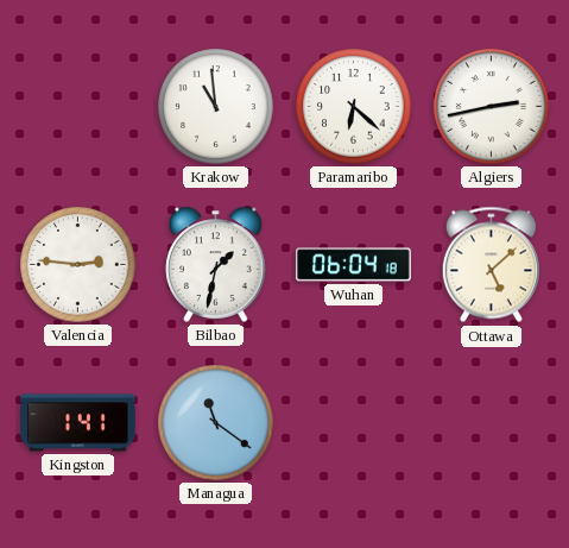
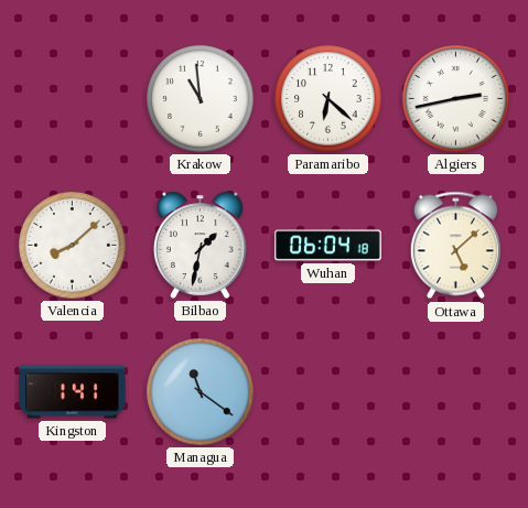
Valencia: 2:46 -> 8:08 (73, 246)
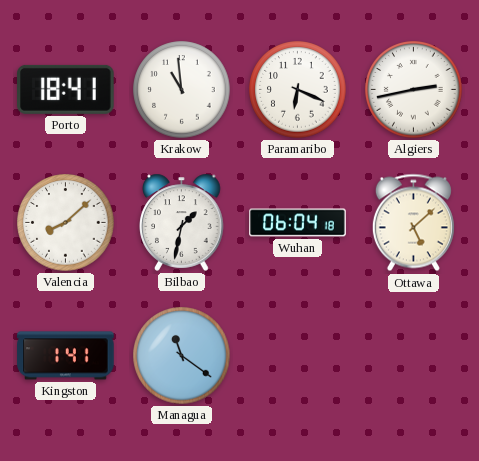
Porto: none -> 18:41 (66, 89)
Paramaribo: 6:22 -> 6:19 (298, 90)
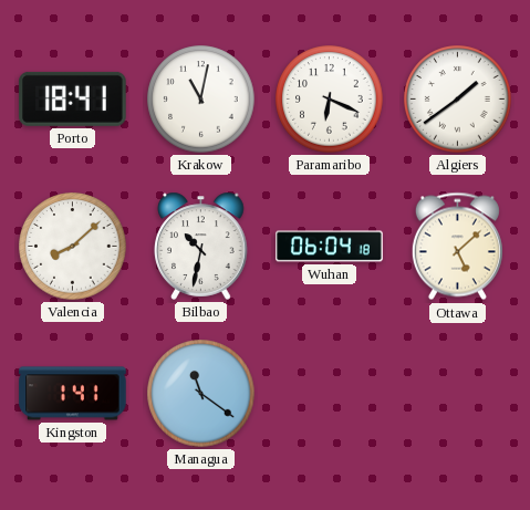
Krakow: 10:59 -> 11:02 (201, 100)
Algiers: 2:43 -> 1:39 (458, 100)
Bilbao: 1:32 -> 10:32 (201, 246)
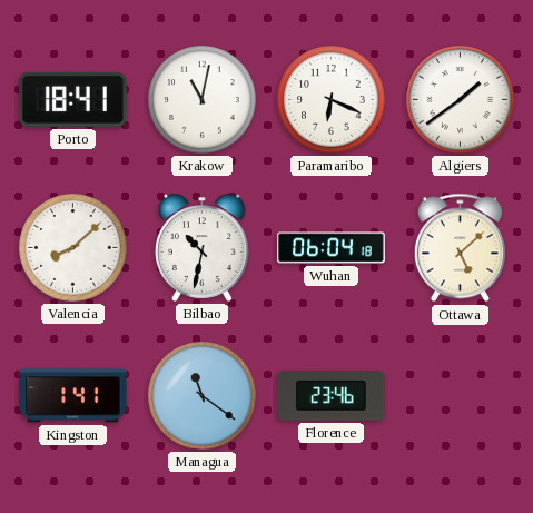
Florence: none -> 23:46 (332, 396)
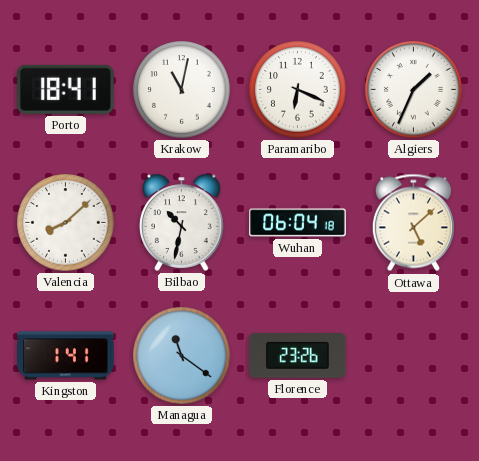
Algiers: 1:39 -> 1:34 (414, 90)
Florence: 23:46 -> 23:26 (298, 356)
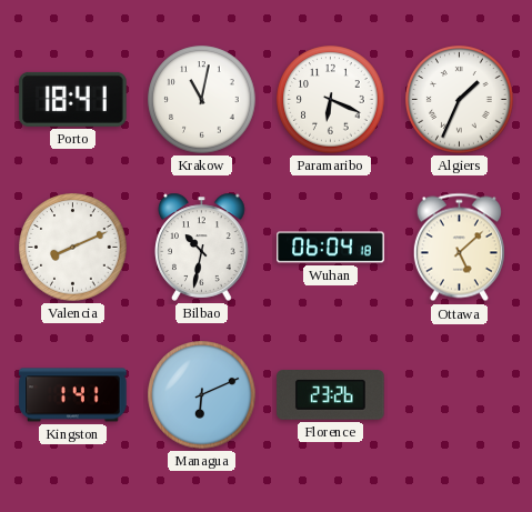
Valencia: 8:08 -> 8:11 (73, 248)
Managua: 11:21 -> 6:11 (202, 395)
